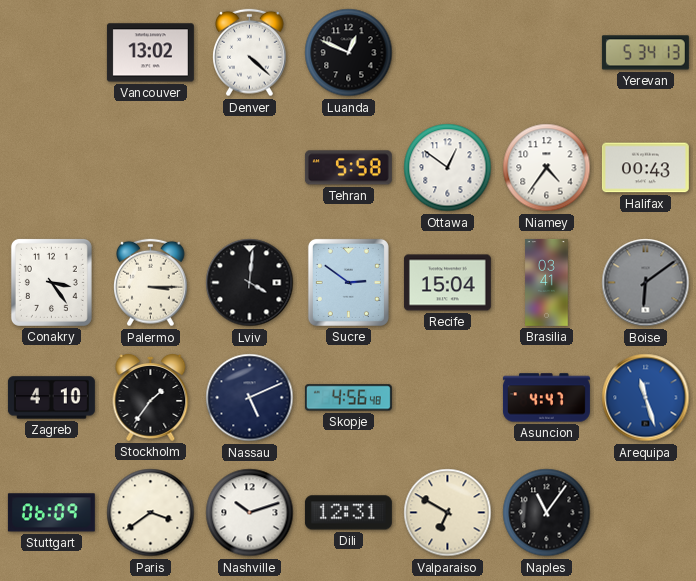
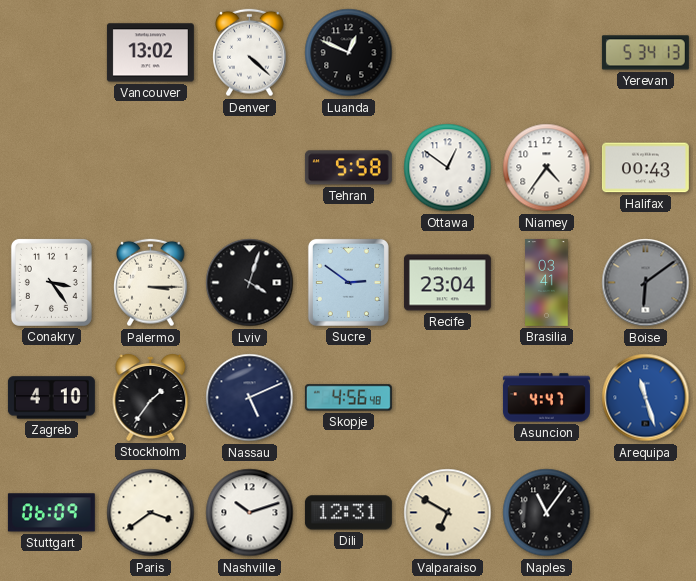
Lviv: 4:01 -> 4:03 (250, 283)
Recife: 15:04 -> 23:04 (447, 283)
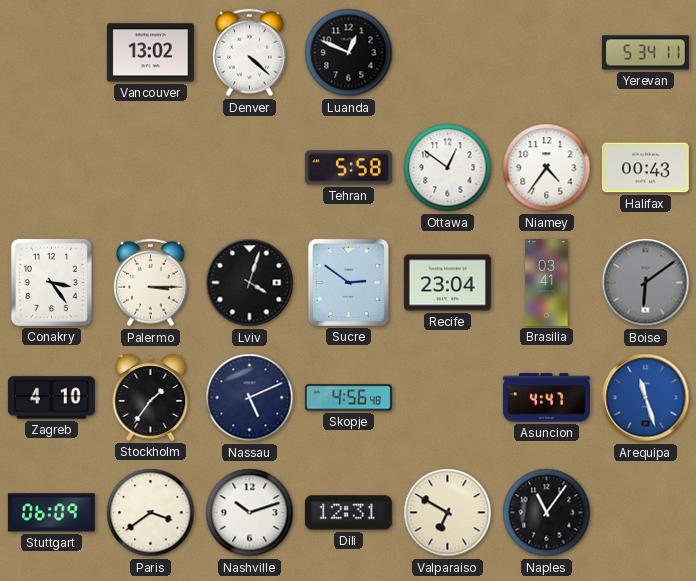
Yerevan: 5:34:13 -> 5:34:11 (645, 53)
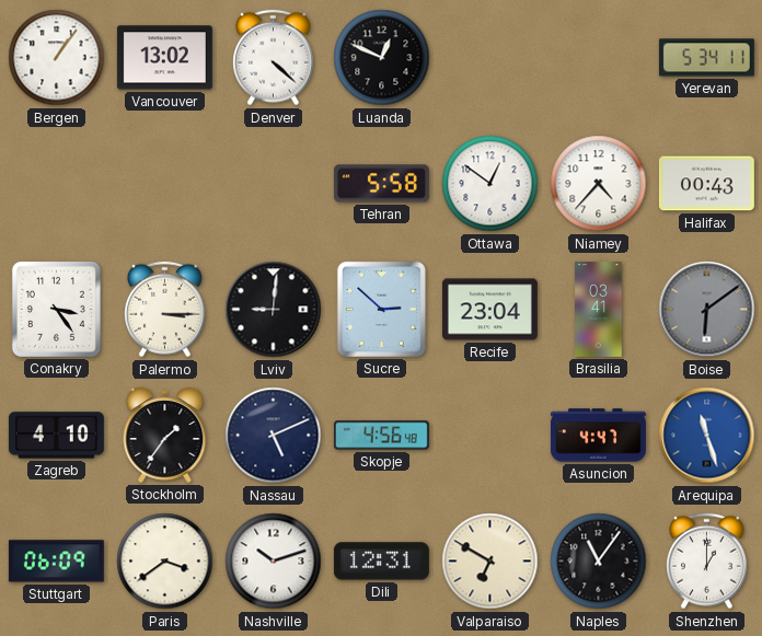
Bergen: none -> 1:06 (57, 58)
Niamey: 4:36 -> 4:37 (599, 184)
Lviv: 4:03 -> 9:01 (274, 310)
Sucre: 2:51 -> 2:52 (381, 309)
Shenzhen: none -> 1:00 (707, 562)
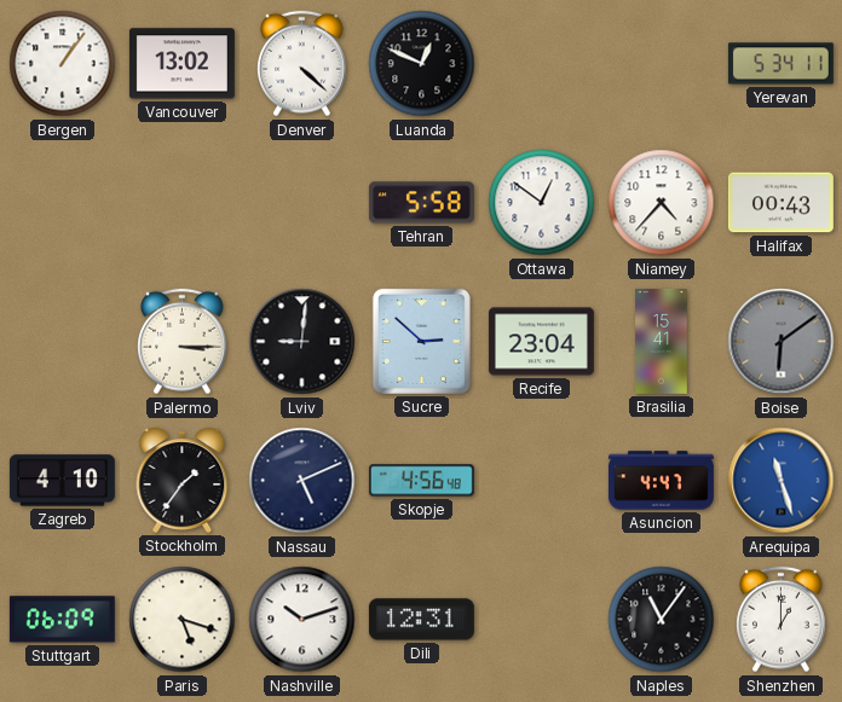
Conakry: 3:24 -> none (56, 309)
Brasilia: 03:41 -> 15:41 (662, 341)
Paris: 3:39 -> 5:18 (183, 620)
Valparaiso: 6:50 -> none (490, 562)
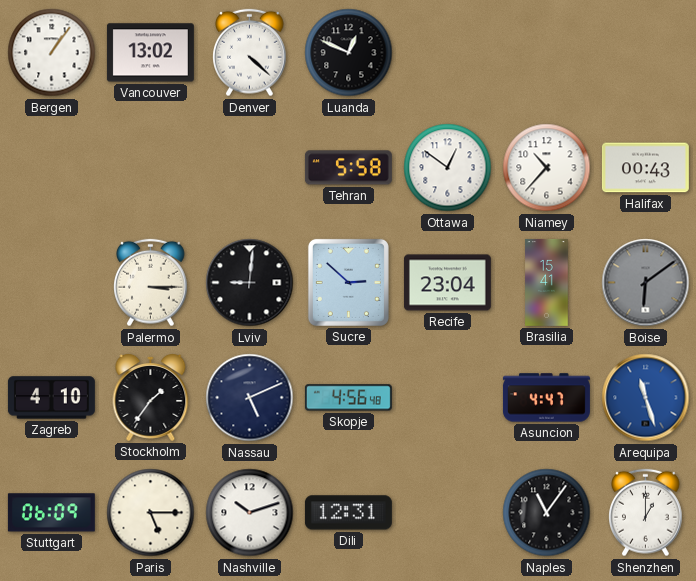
Yerevan: 5:34 -> none (780, 64)
Niamey: 4:37 -> 10:37 (547, 168)
Paris: 5:18 -> 5:15 (151, 513)
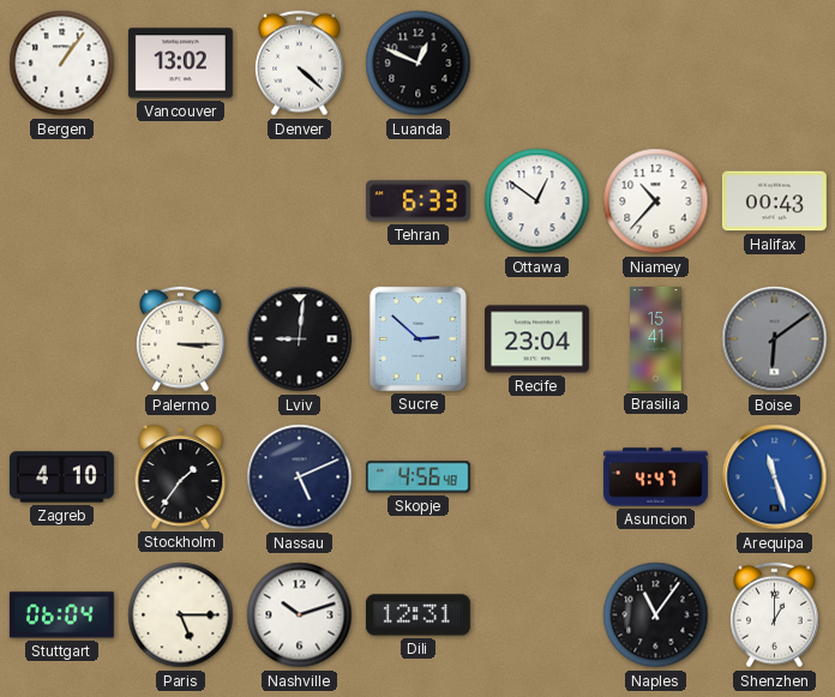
Tehran: 5:58 -> 6:33 (417, 202)
Stuttgart: 06:09 -> 06:04 (61, 615)
